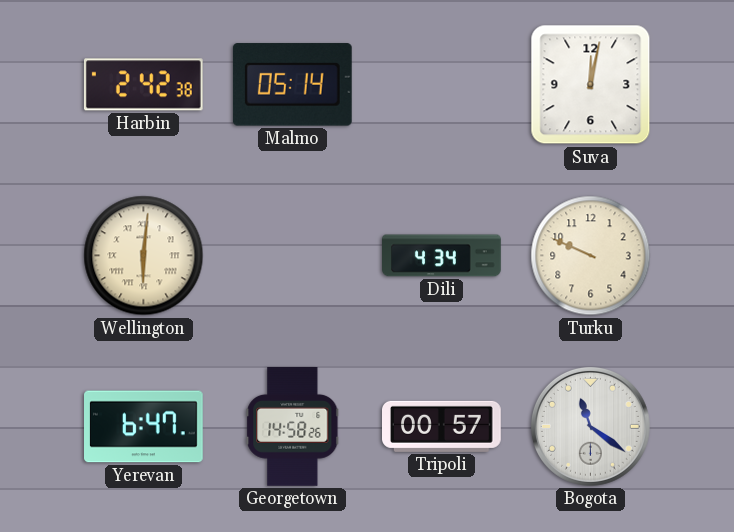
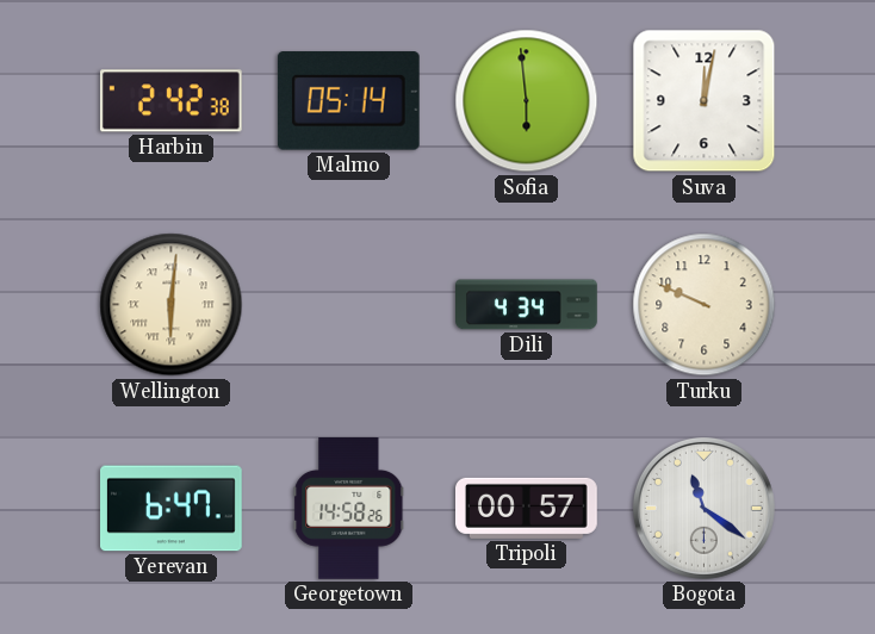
Sofia: none -> 5:59 (527, 101)
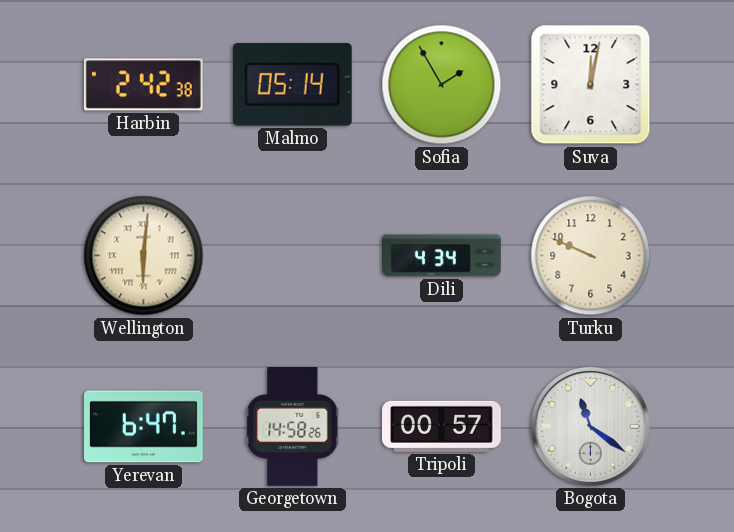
Sofia: 5:59 -> 1:55 (442, 85)
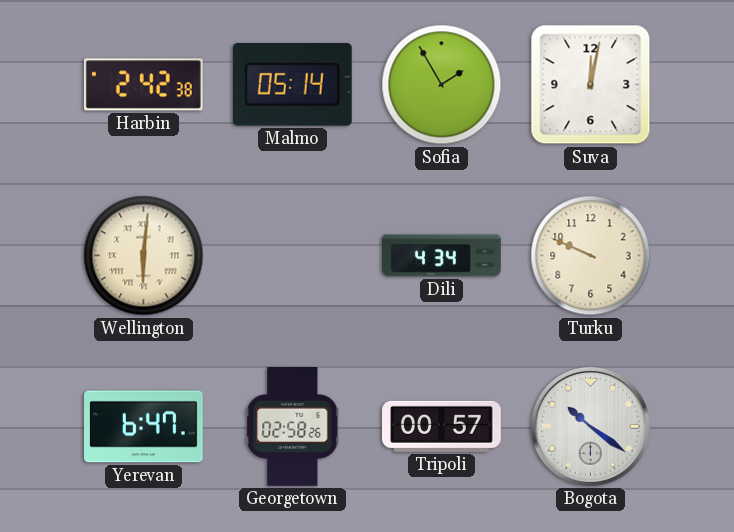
Georgetown: 14:58 -> 02:58 (293, 427)
Bogota: 11:21 -> 10:21 (590, 426)
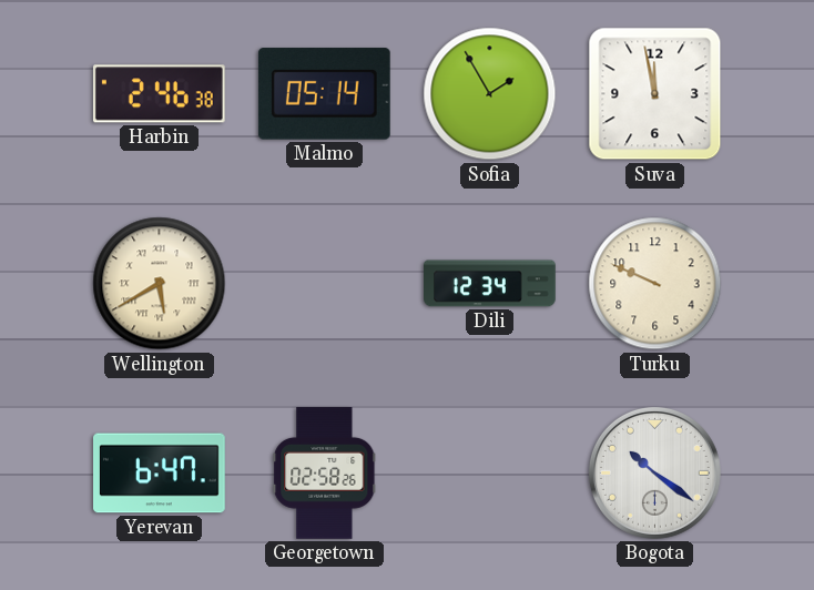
Harbin: 2:42 -> 2:46 (159, 94)
Suva: 12:02 -> 11:58 (655, 94)
Wellington: 6:01 -> 5:40 (160, 284)
Dili: 4:34 -> 12:34 (490, 284)
Tripoli: 00:57 -> none (442, 426)
